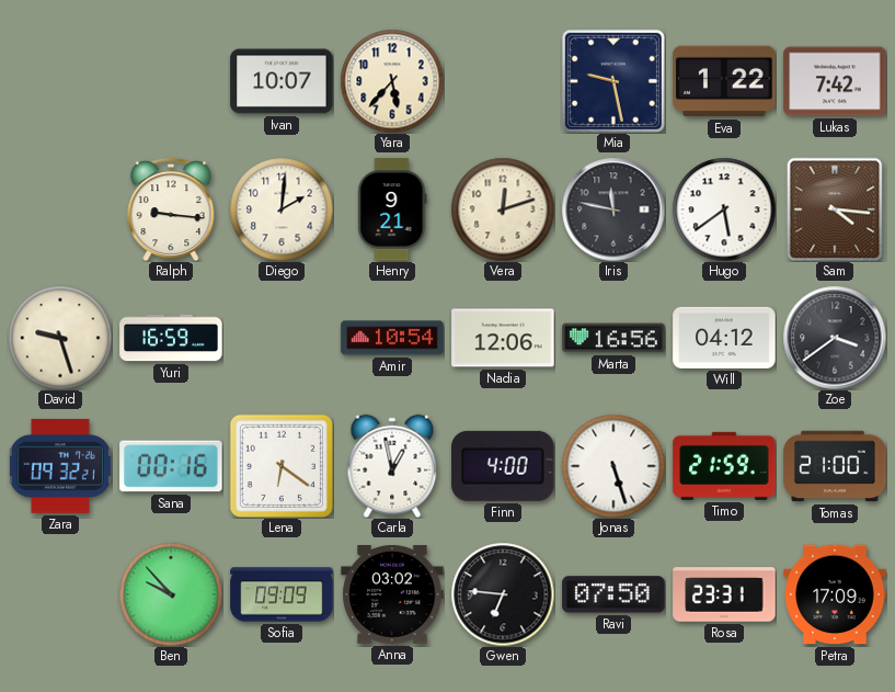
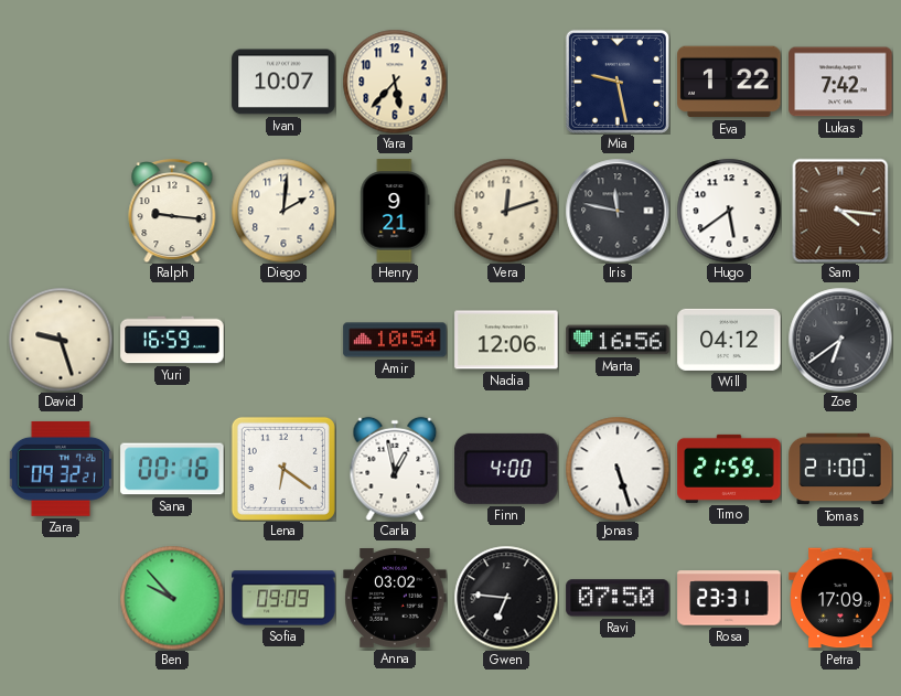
Zoe: 3:39 -> 6:39 (840, 340)
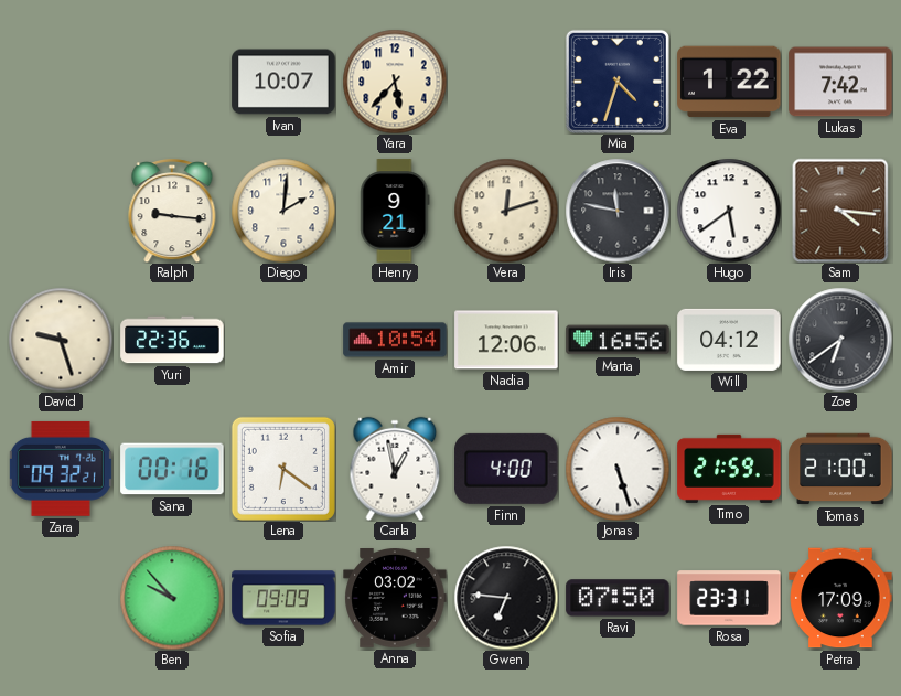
Mia: 9:28 -> 4:33 (618, 82)
Yuri: 16:59 -> 22:36 (172, 340)
